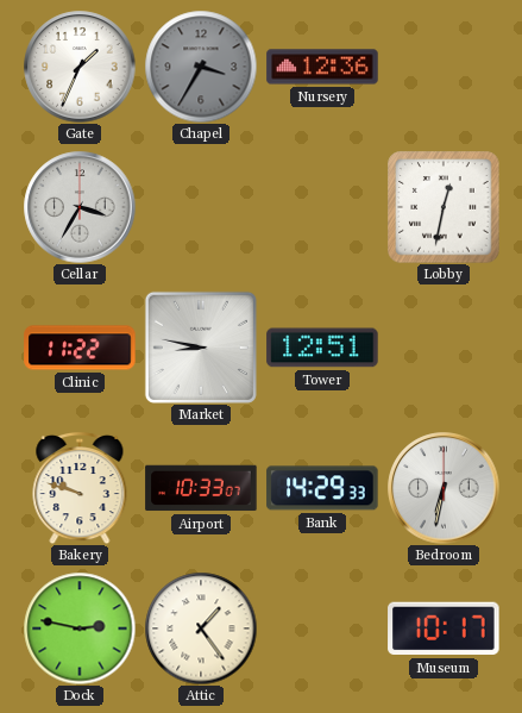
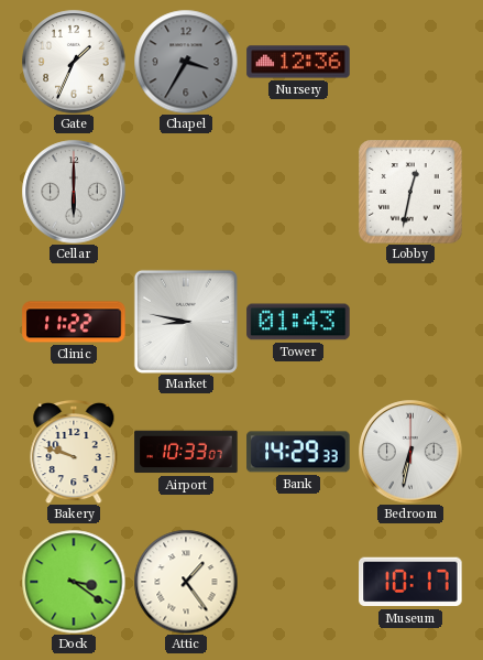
Cellar: 3:35 -> 6:00 (74, 192)
Tower: 12:51 -> 01:43 (298, 322)
Dock: 2:47 -> 3:21 (74, 582)
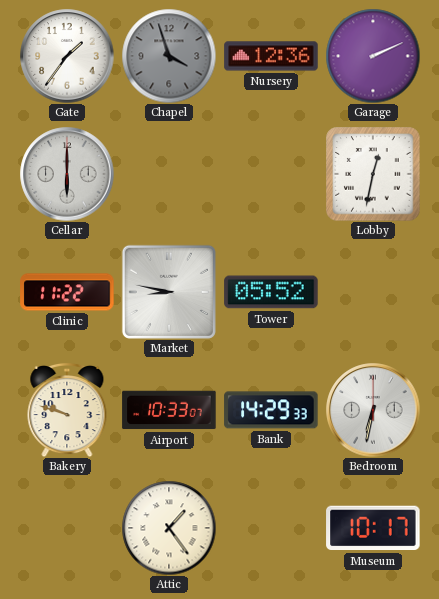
Gate: 1:34 -> 1:36 (67, 56)
Chapel: 3:35 -> 3:57 (169, 56)
Garage: none -> 2:11 (373, 56)
Tower: 01:43 -> 05:52 (271, 292)
Dock: 3:21 -> none (74, 582)
